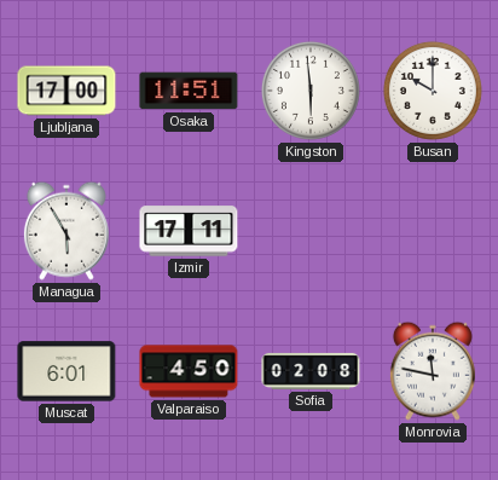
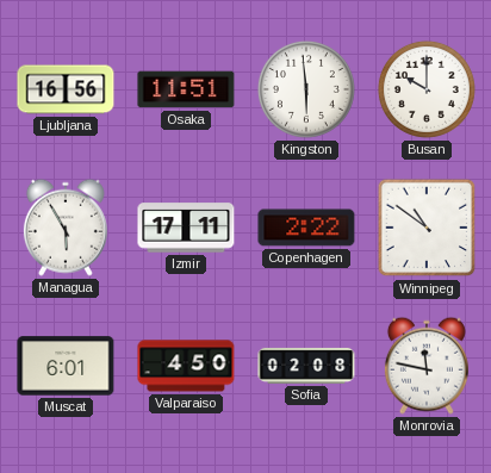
Ljubljana: 17:00 -> 16:56 (66, 89)
Copenhagen: none -> 2:22 (306, 228)
Winnipeg: none -> 10:51 (427, 228)
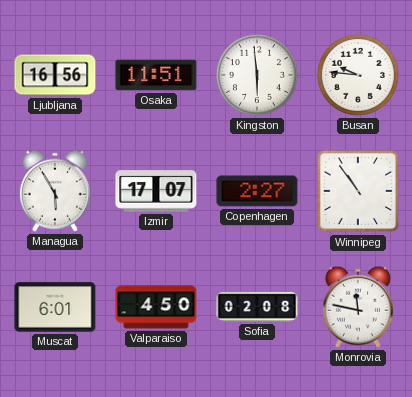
Busan: 10:00 -> 9:46 (358, 75)
Izmir: 17:11 -> 17:07 (156, 191)
Copenhagen: 2:22 -> 2:27 (257, 191)
Winnipeg: 10:51 -> 10:54 (358, 191)
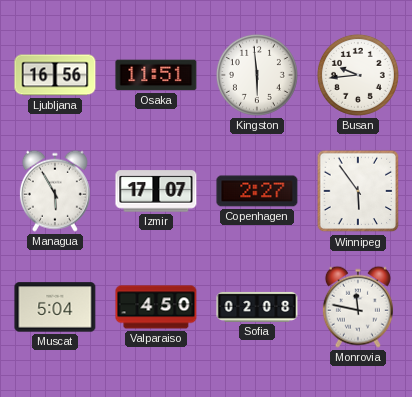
Busan: 9:46 -> 9:44 (358, 75)
Winnipeg: 10:54 -> 5:54 (358, 191)
Muscat: 6:01 -> 5:04 (55, 307)
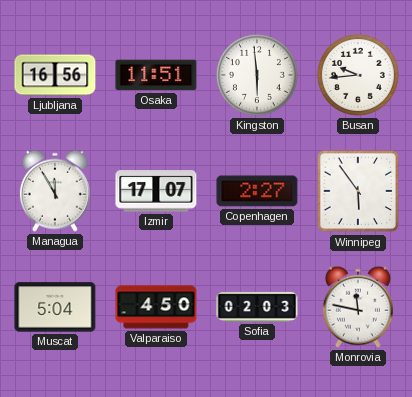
Managua: 5:55 -> 11:55 (55, 191)
Sofia: 02:08 -> 02:03 (257, 307)
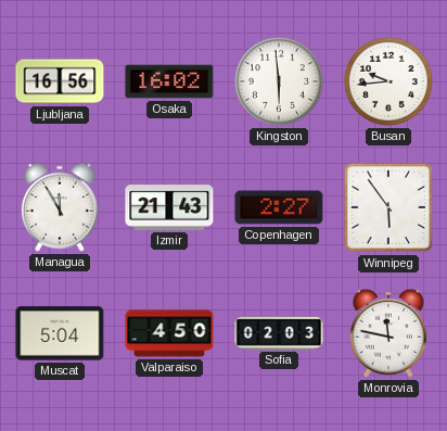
Osaka: 11:51 -> 16:02 (169, 81)
Izmir: 17:07 -> 21:43 (169, 207)
